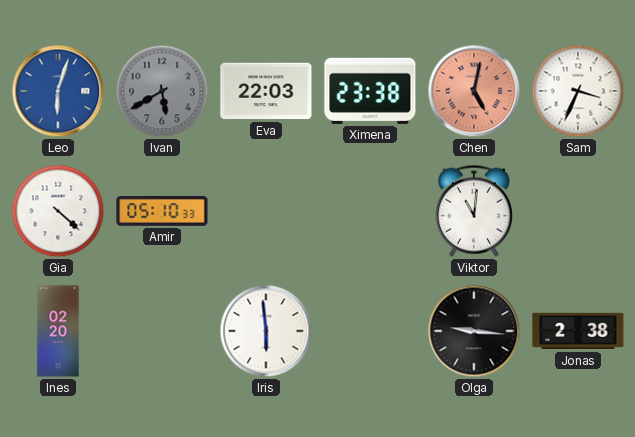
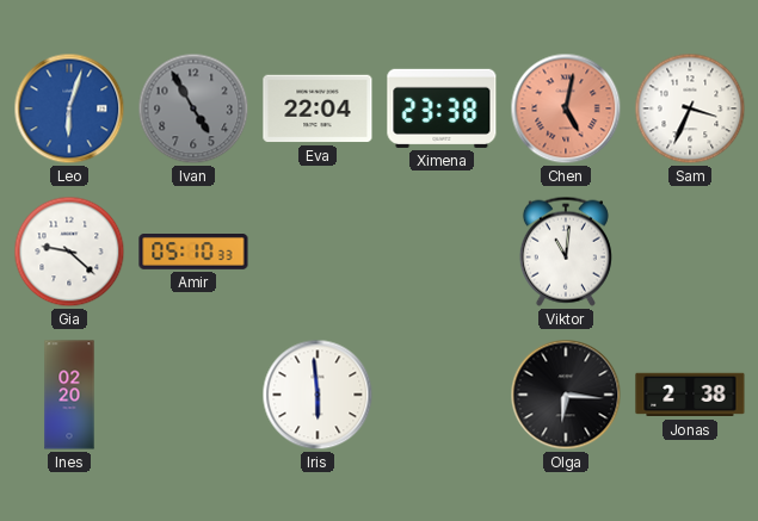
Ivan: 5:40 -> 4:55 (193, 108)
Eva: 22:03 -> 22:04 (318, 108)
Gia: 4:22 -> 9:22 (69, 252)
Olga: 9:16 -> 6:16 (566, 395)
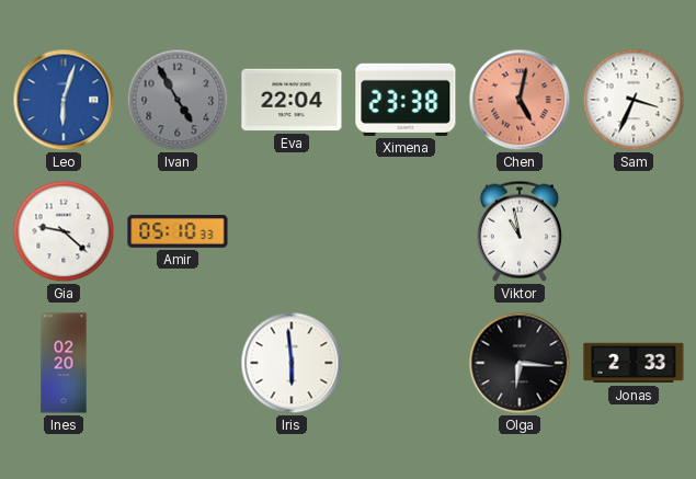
Viktor: 11:01 -> 10:58 (520, 231)
Jonas: 2:38 -> 2:33 (634, 363)
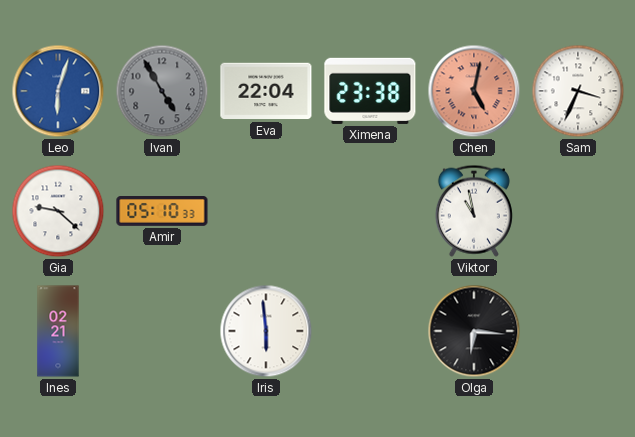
Ines: 02:20 -> 02:21 (58, 331)
Jonas: 2:33 -> none (634, 363)
